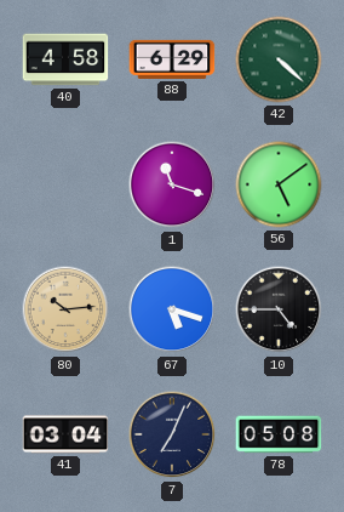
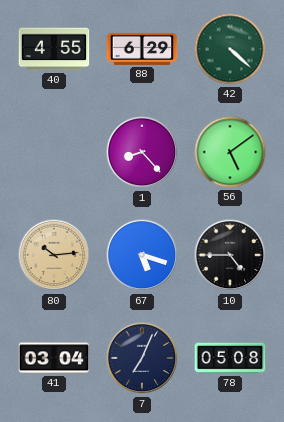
40: 4:58 -> 4:55 (54, 49)
1: 11:18 -> 8:23 (142, 152)
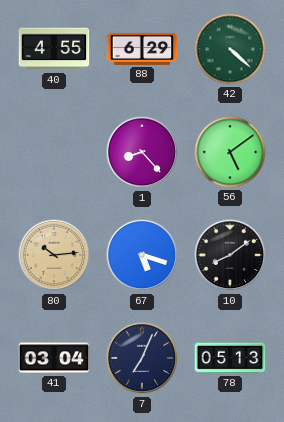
10: 4:45 -> 8:09 (230, 255)
78: 05:08 -> 05:13 (230, 358)
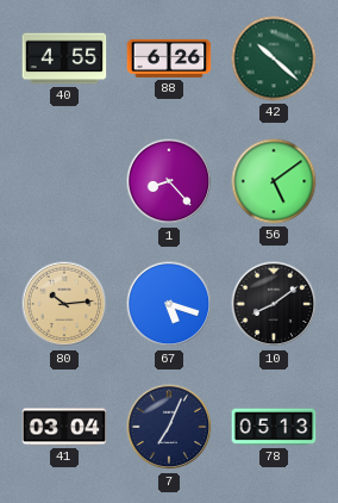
88: 6:29 -> 6:26 (169, 58)
42: 4:22 -> 10:22 (274, 58)
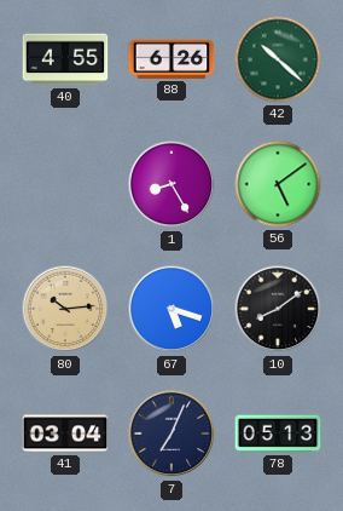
1: 8:23 -> 8:25 (171, 184)
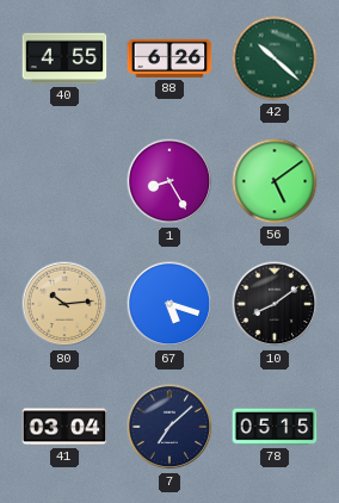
7: 7:04 -> 7:08 (169, 427)
78: 05:13 -> 05:15 (275, 427)
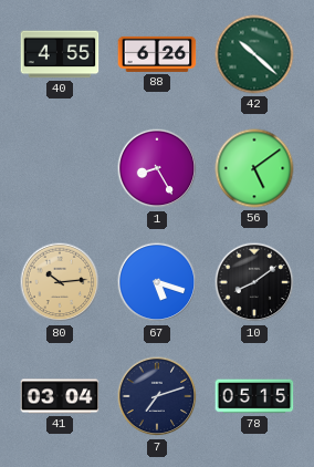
7: 7:08 -> 7:12 (157, 396)
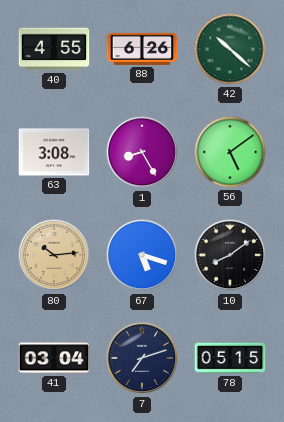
63: none -> 3:08 (54, 152)
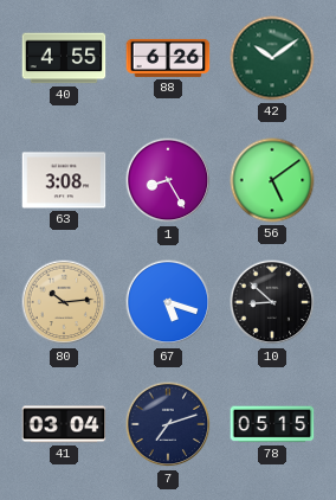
42: 10:22 -> 10:09 (272, 58)
10: 8:09 -> 8:52 (272, 302)
